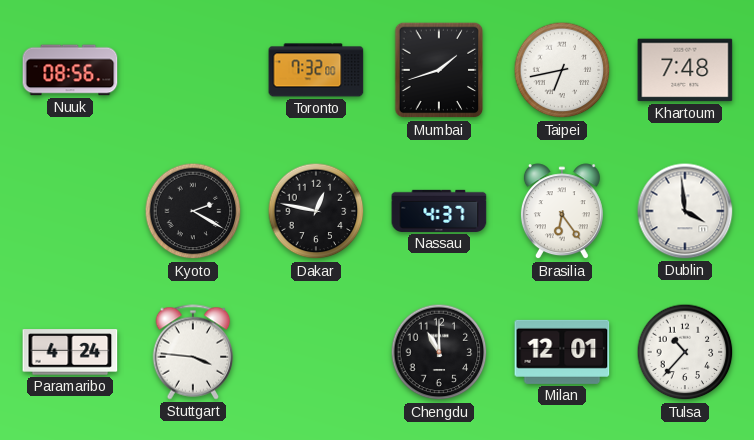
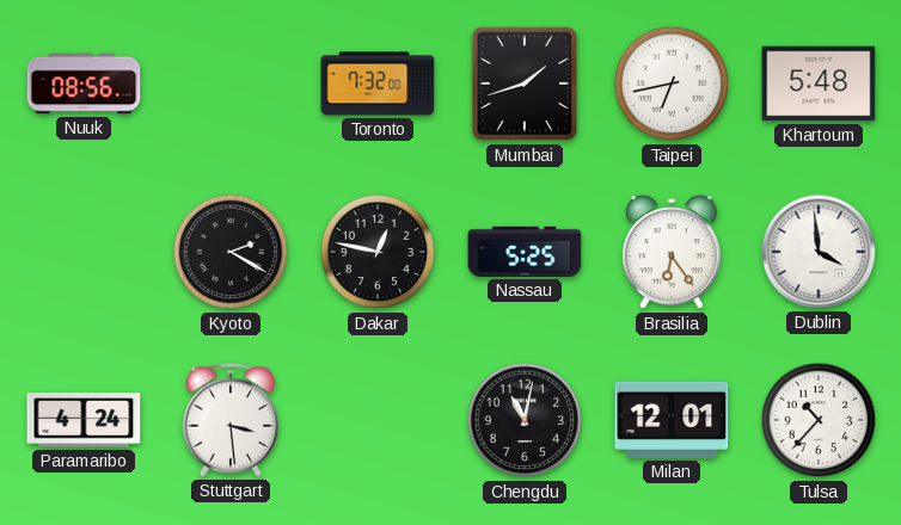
Khartoum: 7:48 -> 5:48 (819, 84)
Nassau: 4:37 -> 5:25 (525, 252)
Stuttgart: 3:46 -> 3:29 (231, 420)
Chengdu: 11:00 -> 11:02 (525, 420)
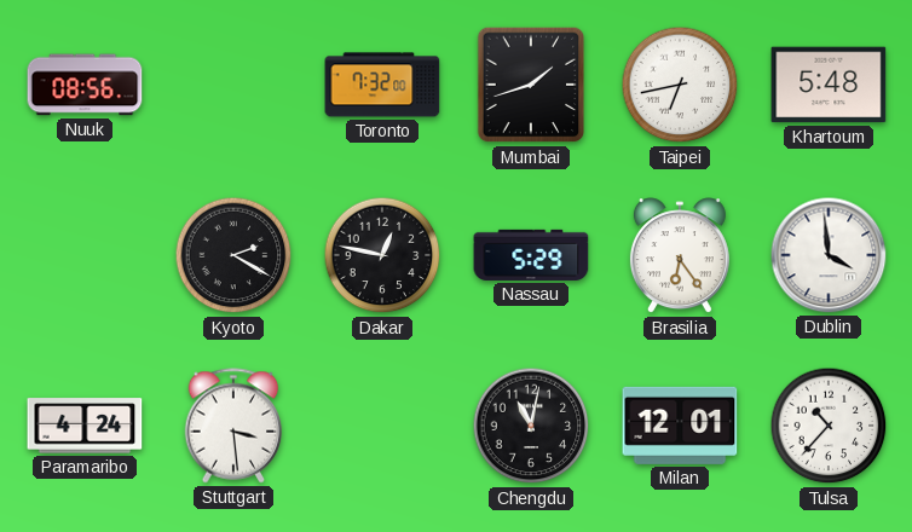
Nassau: 5:25 -> 5:29 (531, 255)
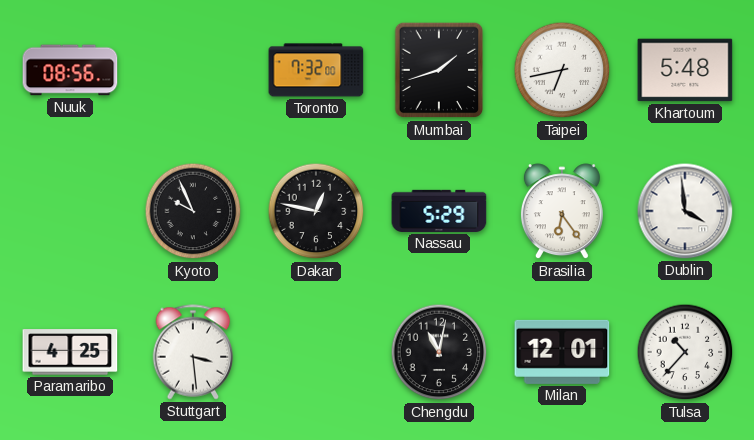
Kyoto: 2:20 -> 9:56 (193, 211)
Paramaribo: 4:24 -> 4:25 (70, 352)
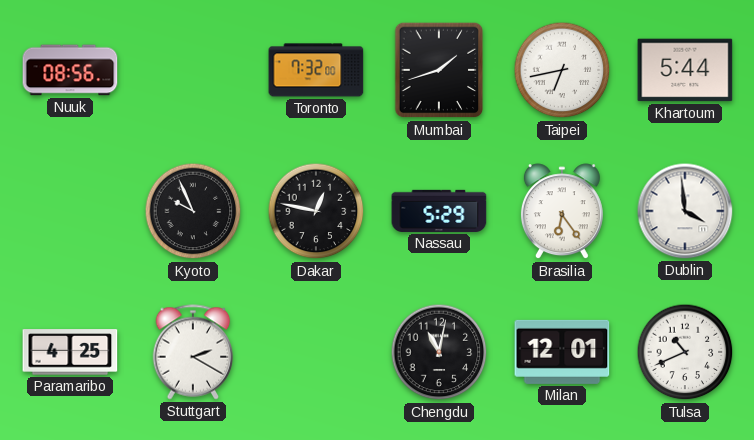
Khartoum: 5:48 -> 5:44 (685, 70)
Stuttgart: 3:29 -> 2:20 (193, 352)
Tulsa: 10:37 -> 10:41 (685, 352)
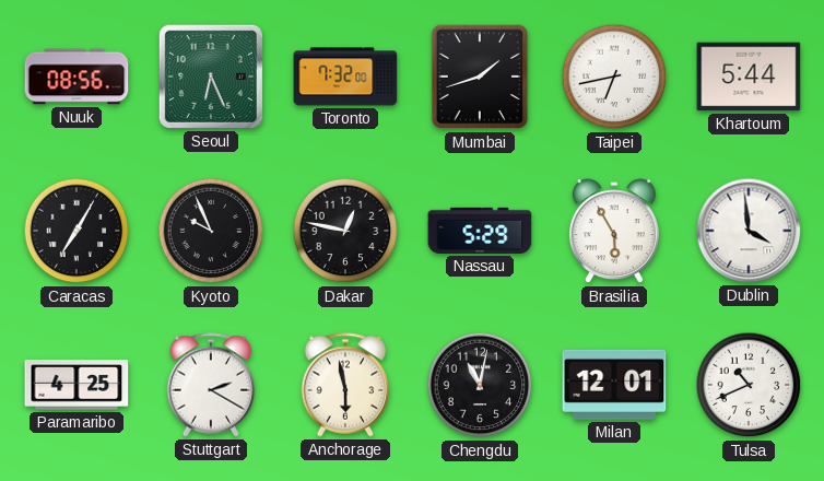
Seoul: none -> 6:26 (211, 77)
Caracas: none -> 7:05 (76, 231)
Brasilia: 6:24 -> 5:55 (614, 232)
Anchorage: none -> 5:58 (345, 385)
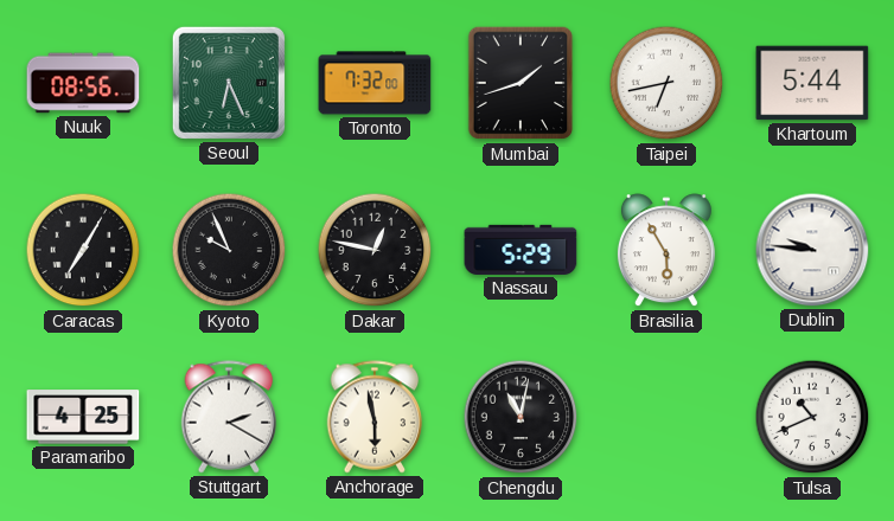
Dublin: 3:59 -> 9:46 (812, 250)
Milan: 12:01 -> none (614, 385)
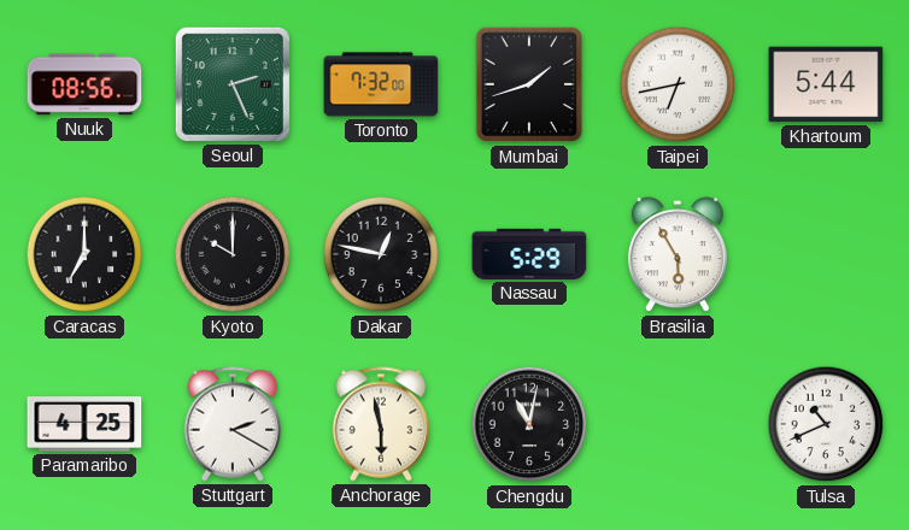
Seoul: 6:26 -> 2:26 (233, 84)
Caracas: 7:05 -> 7:00 (84, 254)
Kyoto: 9:56 -> 10:00 (233, 254)
Dublin: 9:46 -> none (812, 250)
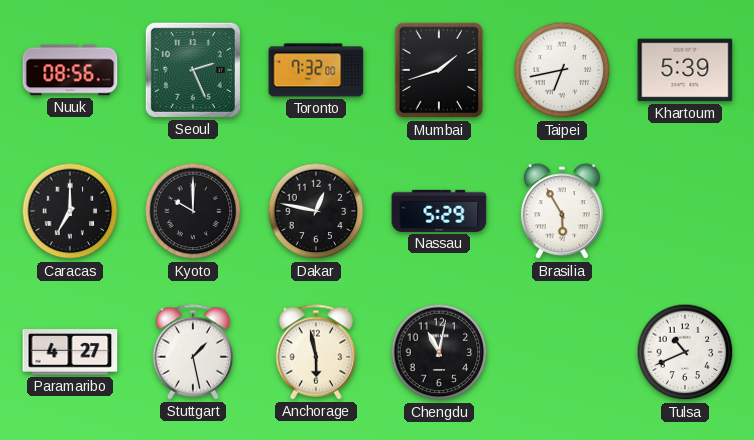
Khartoum: 5:44 -> 5:39 (685, 70)
Paramaribo: 4:25 -> 4:27 (70, 352)
Stuttgart: 2:20 -> 1:28 (193, 352)
